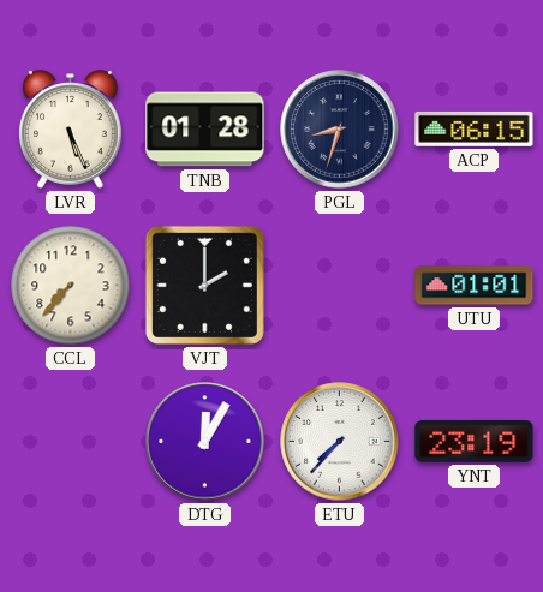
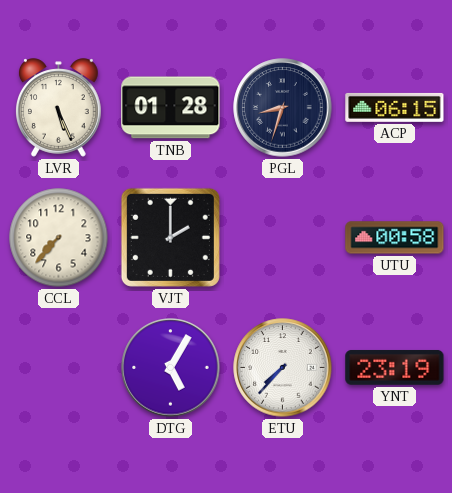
UTU: 01:01 -> 00:58 (395, 238)
DTG: 12:05 -> 5:05 (171, 368)
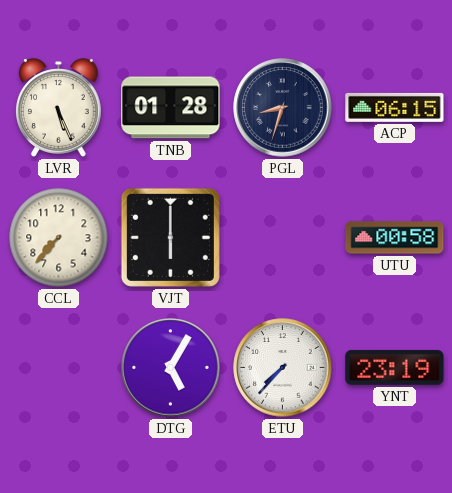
VJT: 2:00 -> 6:00 (170, 237)
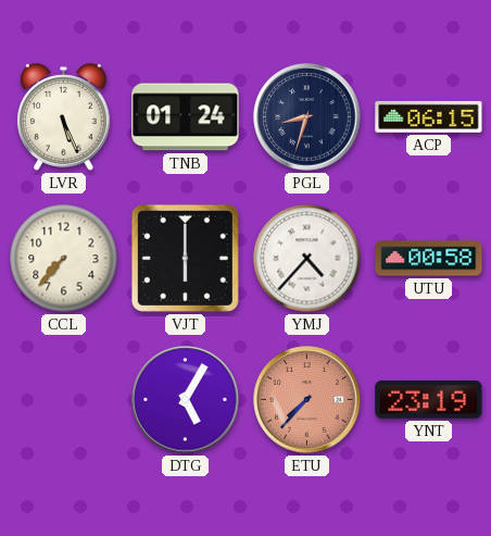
TNB: 01:28 -> 01:24 (186, 117)
YMJ: none -> 4:37 (307, 259)
ETU dial: white -> salmon (307, 400)
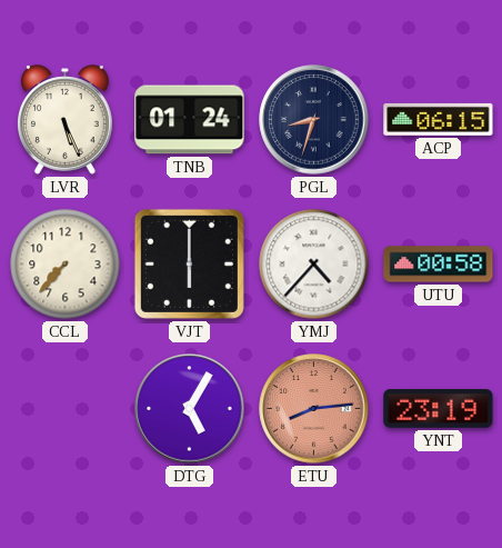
ETU: 7:37 -> 8:14 (314, 409)
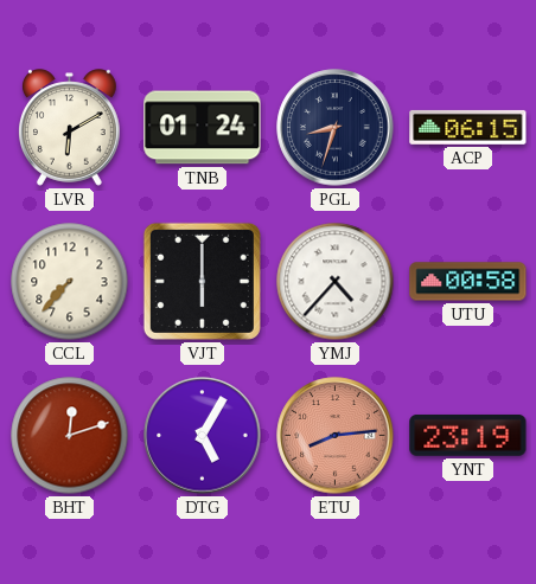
LVR: 5:26 -> 6:10 (70, 128)
BHT: none -> 12:12 (70, 436)
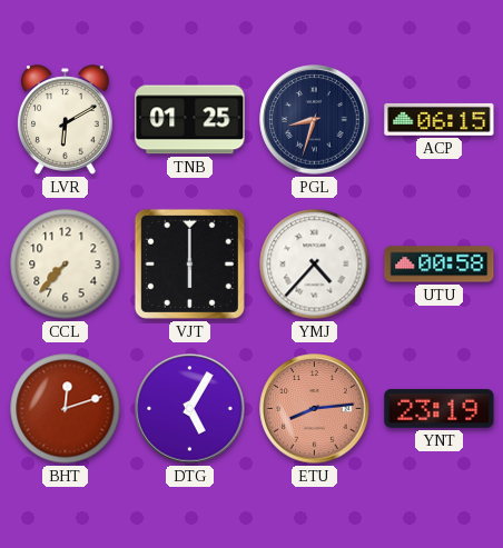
TNB: 01:24 -> 01:25 (190, 120)
